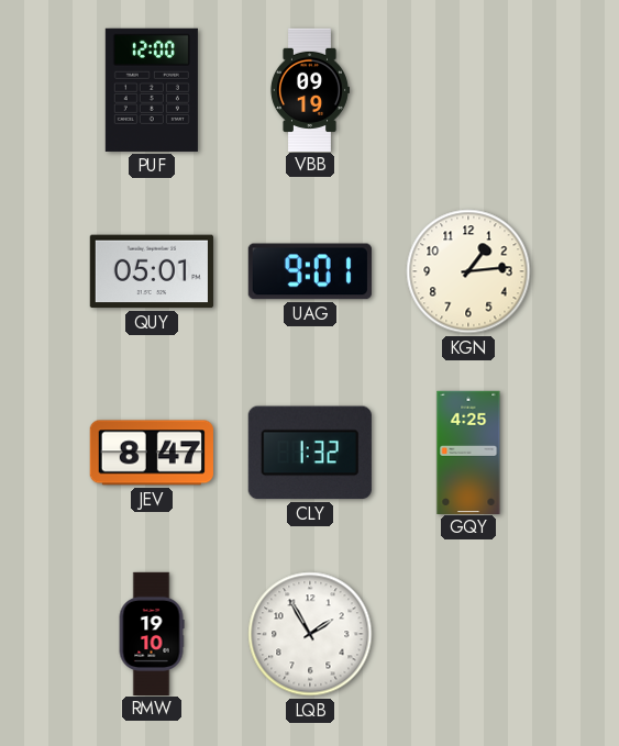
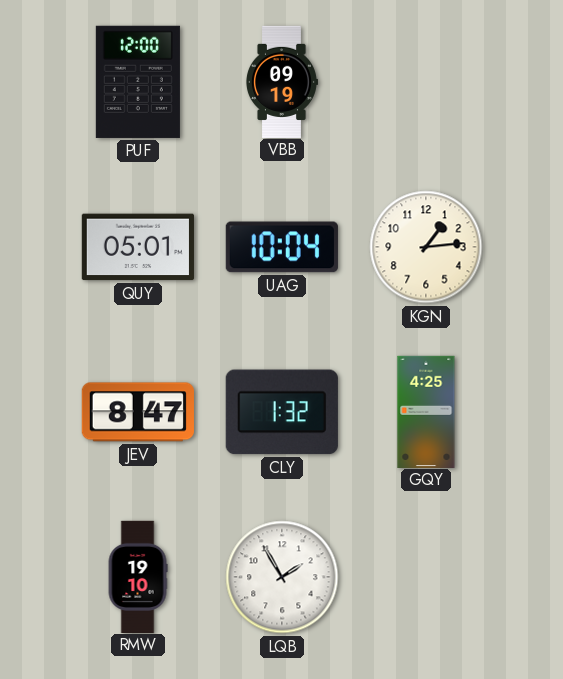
UAG: 9:01 -> 10:04 (282, 247)
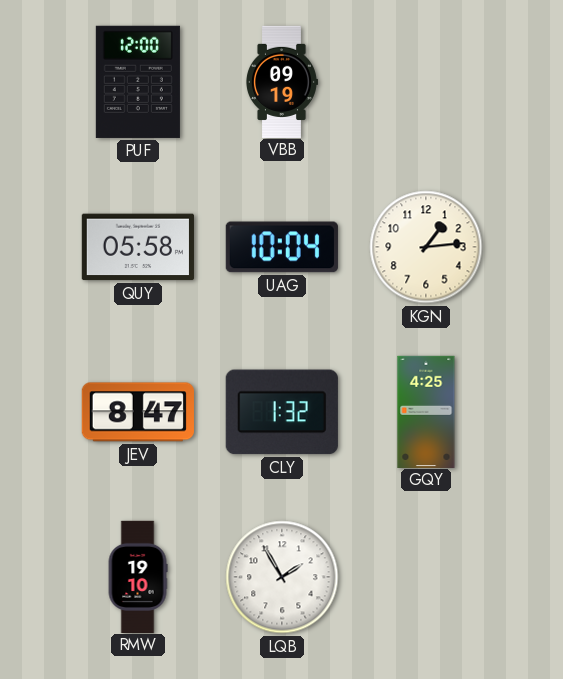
QUY: 05:01 -> 05:58 (138, 247)
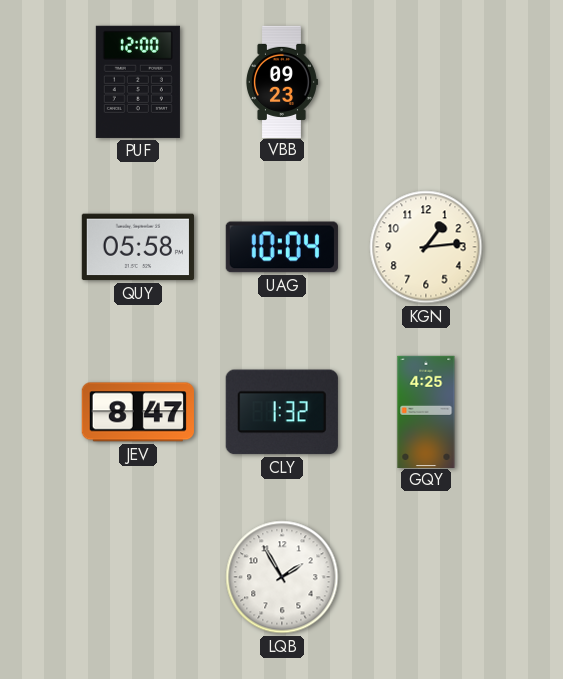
VBB: 09:19 -> 09:23 (281, 81)
RMW: 19:10 -> none (138, 576)
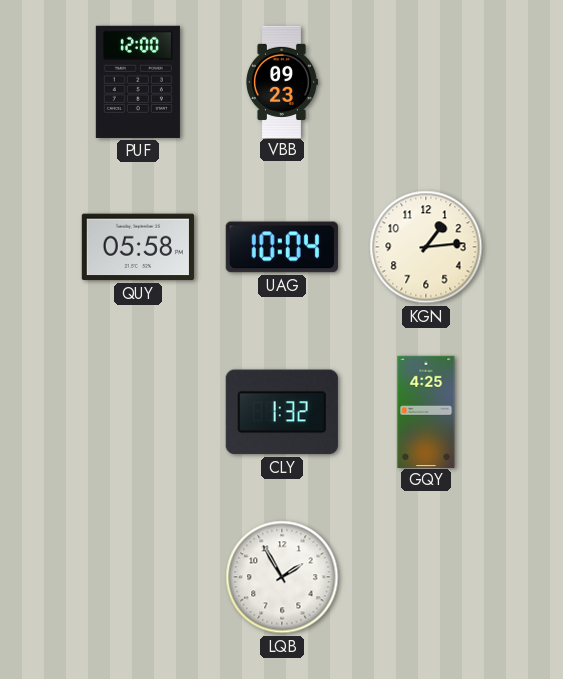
JEV: 8:47 -> none (138, 412)
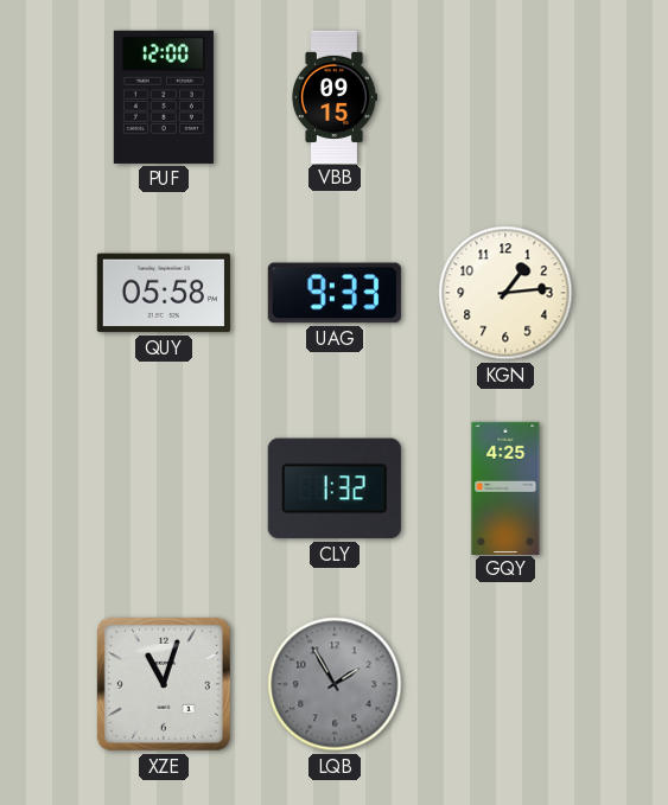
VBB: 09:23 -> 09:15 (333, 96)
UAG: 10:04 -> 9:33 (335, 293)
XZE: none -> 11:03 (164, 684)
LQB dial: white -> grey (335, 684)
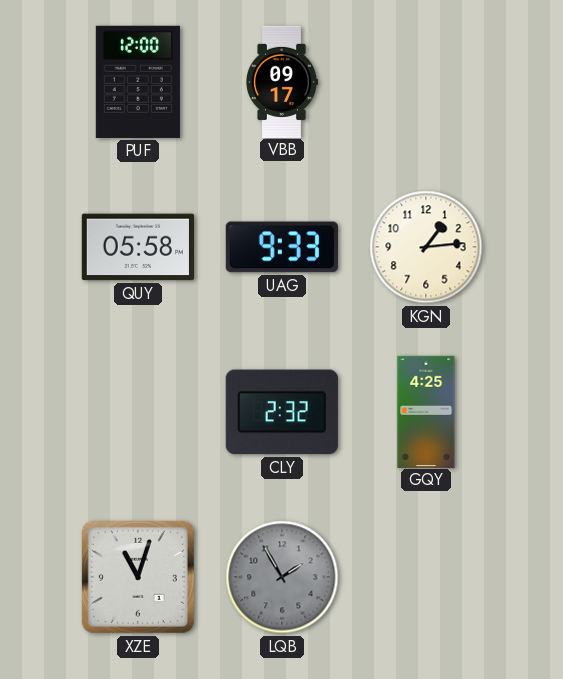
VBB: 09:15 -> 09:17 (281, 81)
CLY: 1:32 -> 2:32 (282, 412)
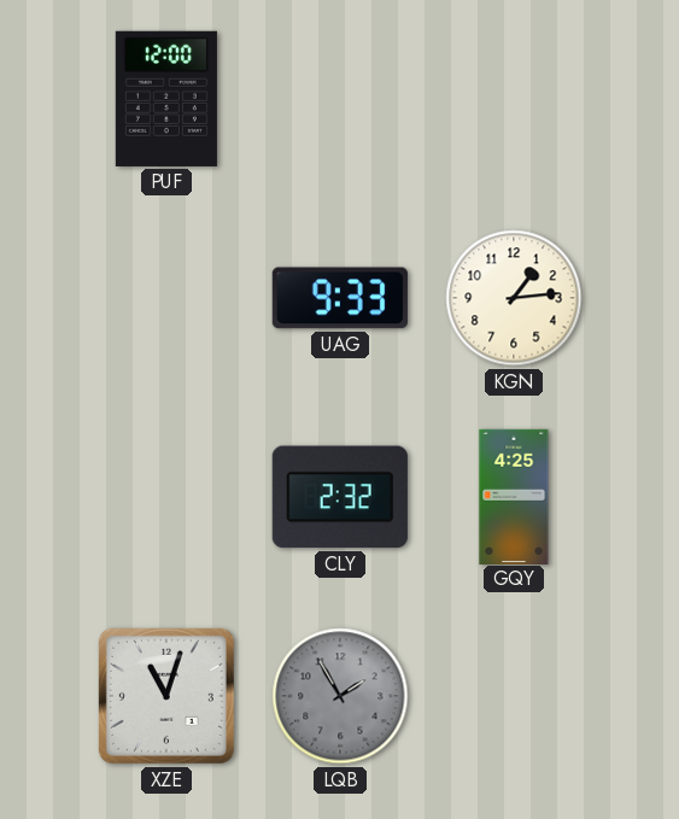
VBB: 09:17 -> none (281, 81)
QUY: 05:58 -> none (138, 247)
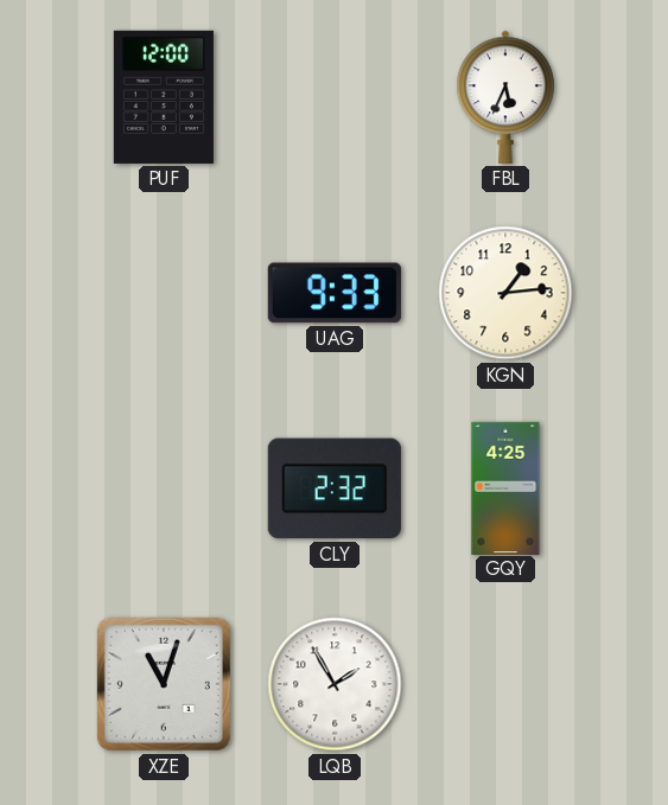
FBL: none -> 5:34 (505, 97)
LQB dial: grey -> white (335, 684)
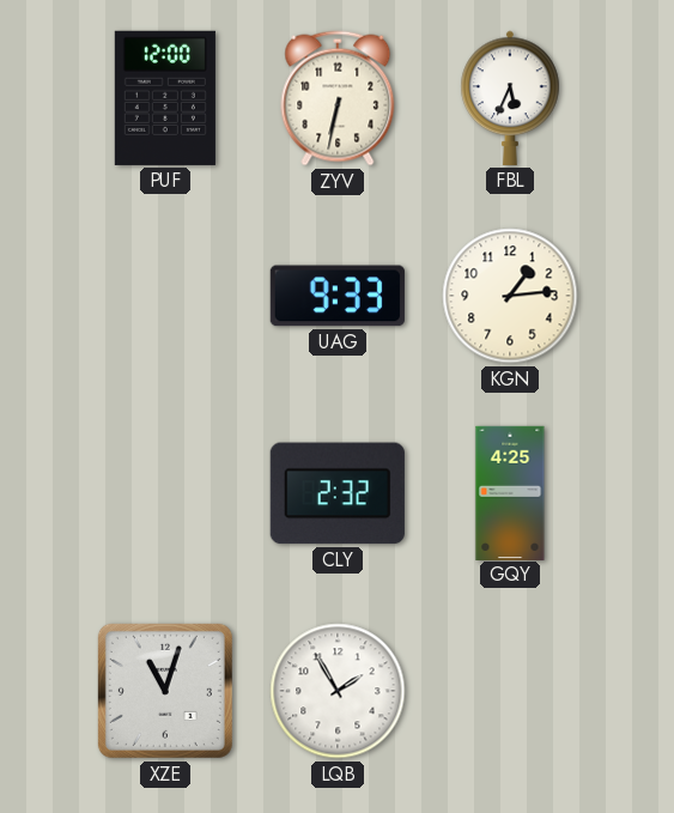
ZYV: none -> 6:32 (338, 98)
